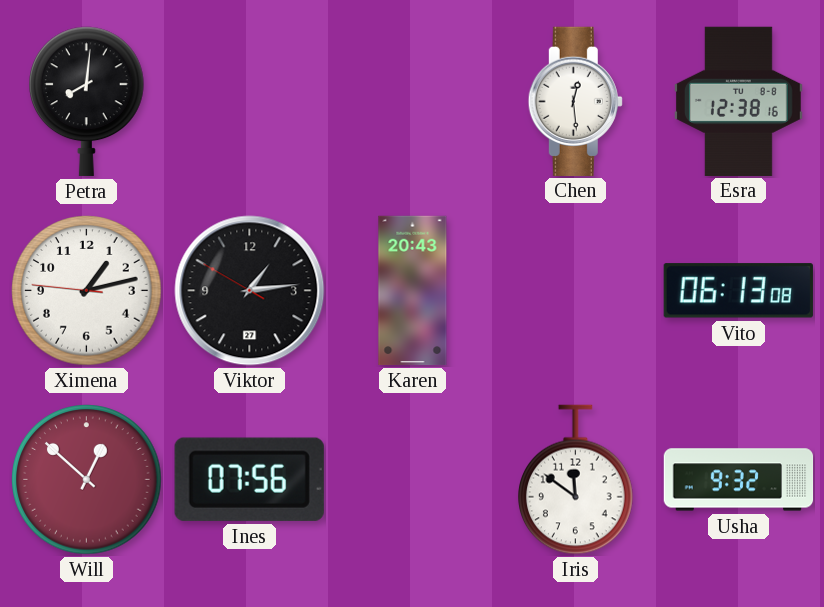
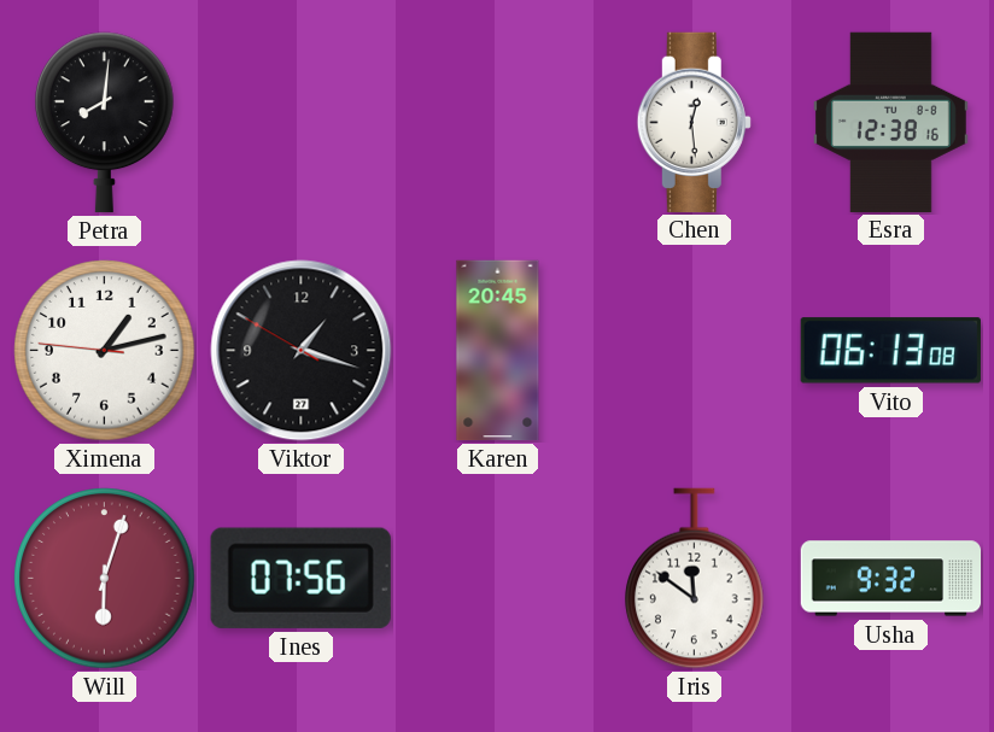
Viktor: 1:13 -> 1:17 (302, 351)
Karen: 20:43 -> 20:45 (498, 351)
Will: 12:52 -> 6:03 (105, 579)
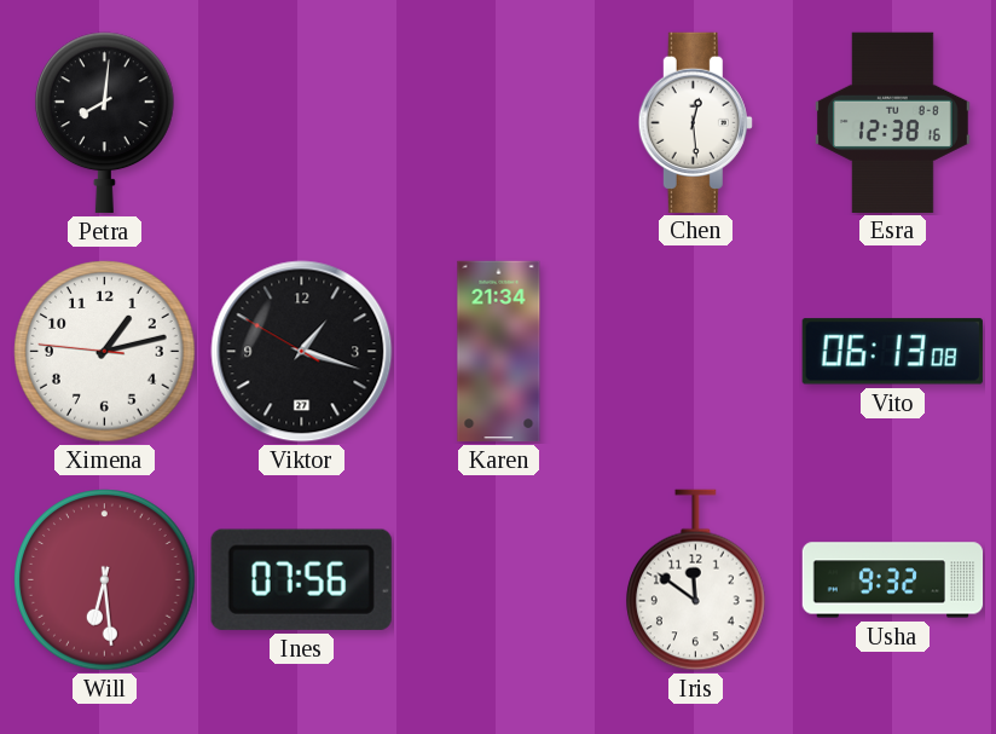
Karen: 20:45 -> 21:34 (499, 352)
Will: 6:03 -> 6:29 (105, 580)
